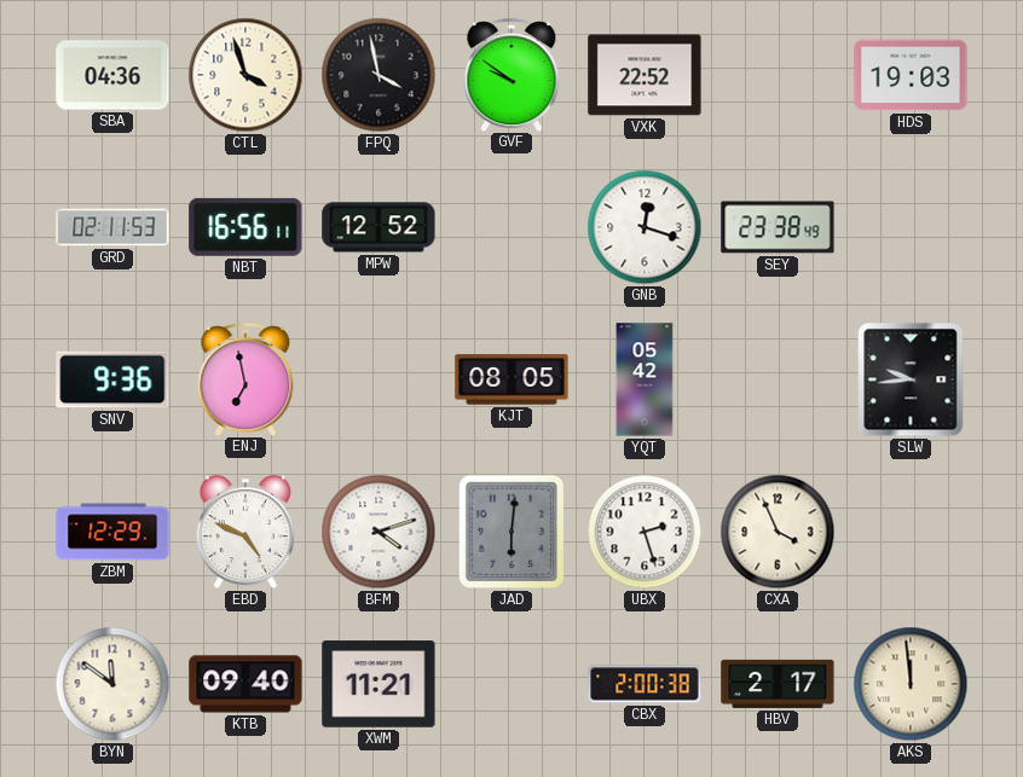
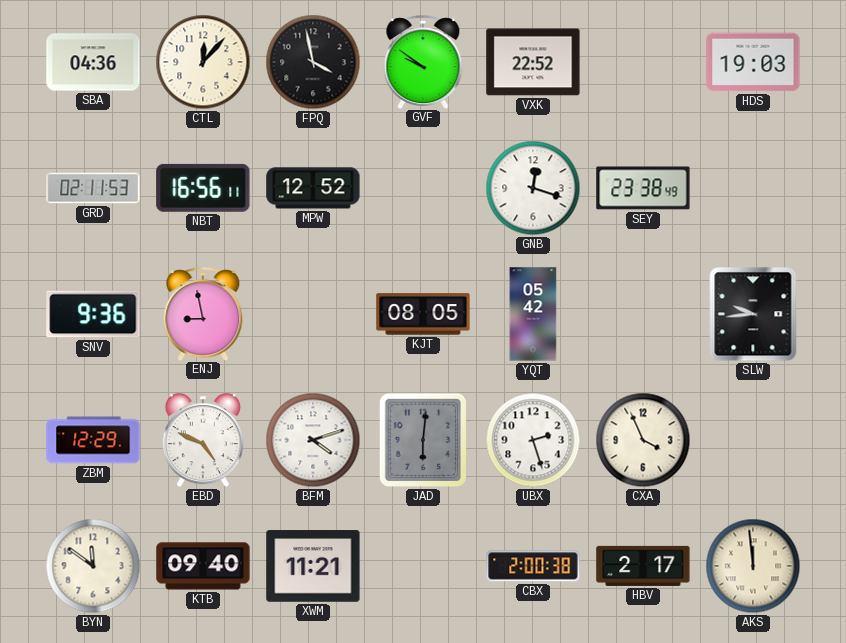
CTL: 3:57 -> 12:07 (203, 62)
ENJ: 6:58 -> 8:58 (203, 314)
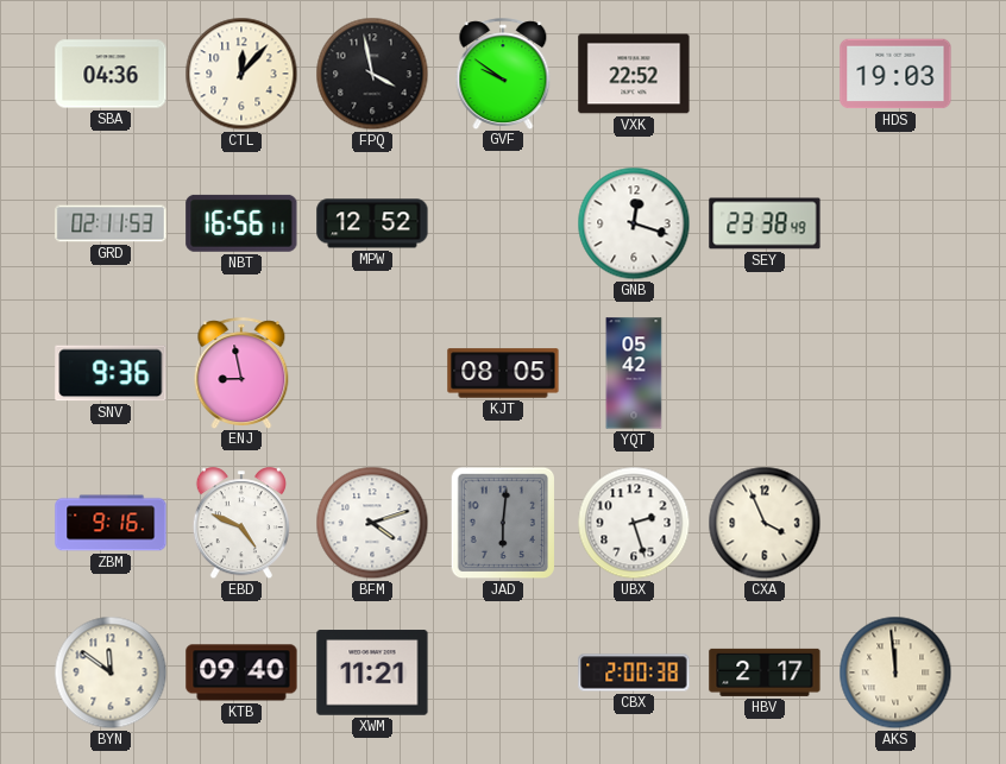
SLW: 9:44 -> none (753, 314)
ZBM: 12:29 -> 9:16 (111, 523)
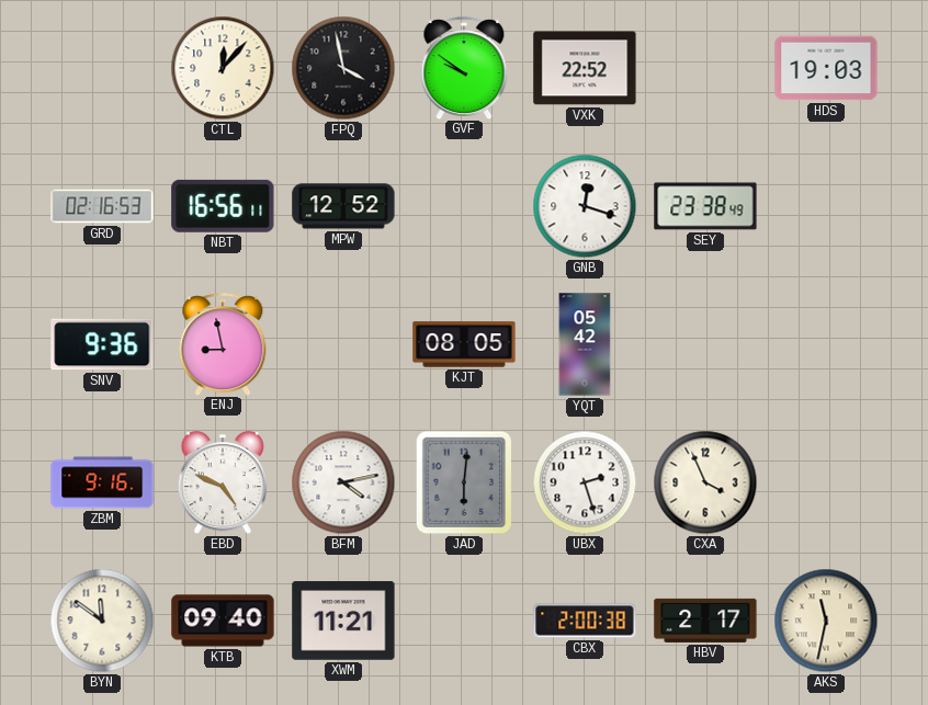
SBA: 04:36 -> none (111, 74)
GRD: 02:11 -> 02:16 (102, 206)
BFM: 4:12 -> 4:13 (343, 482)
AKS: 11:59 -> 11:32 (826, 621)
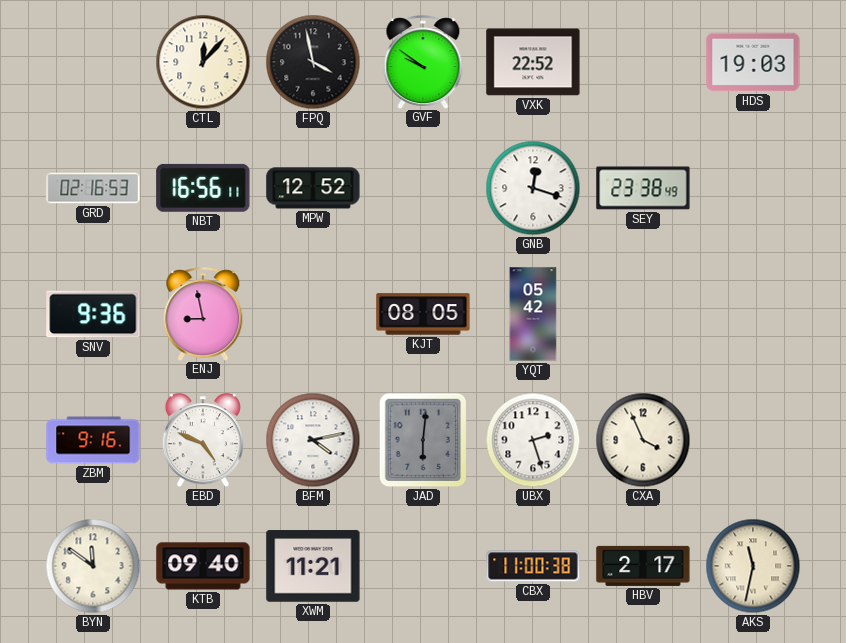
CBX: 2:00 -> 11:00 (533, 566)
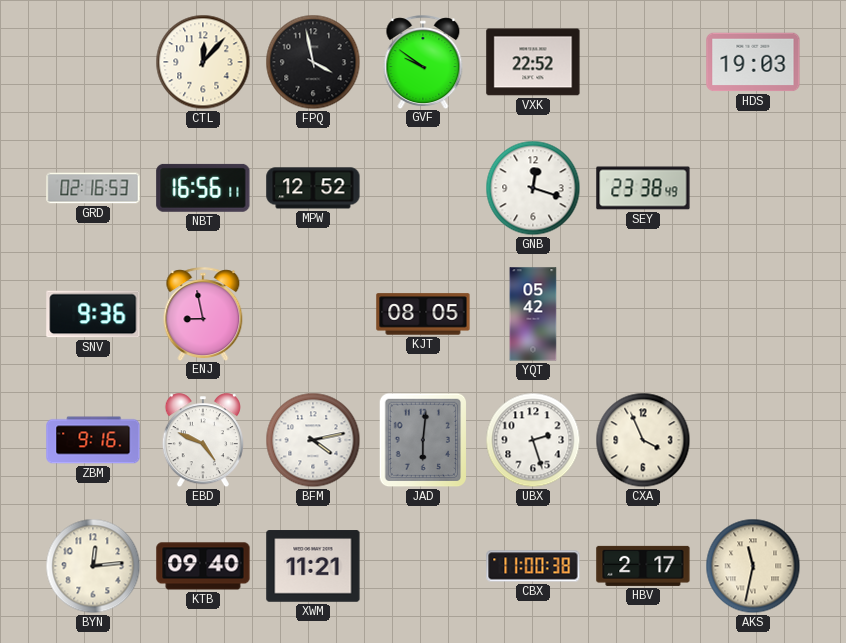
BYN: 11:51 -> 12:14 (93, 566)
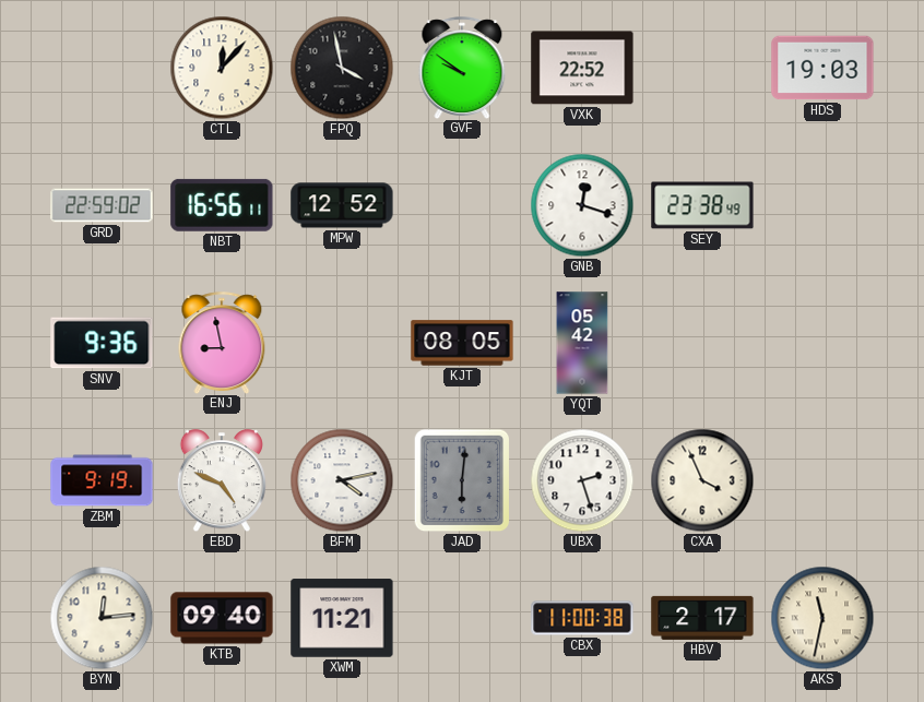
GRD: 02:16 -> 22:59 (102, 205)
ZBM: 9:16 -> 9:19 (102, 480)
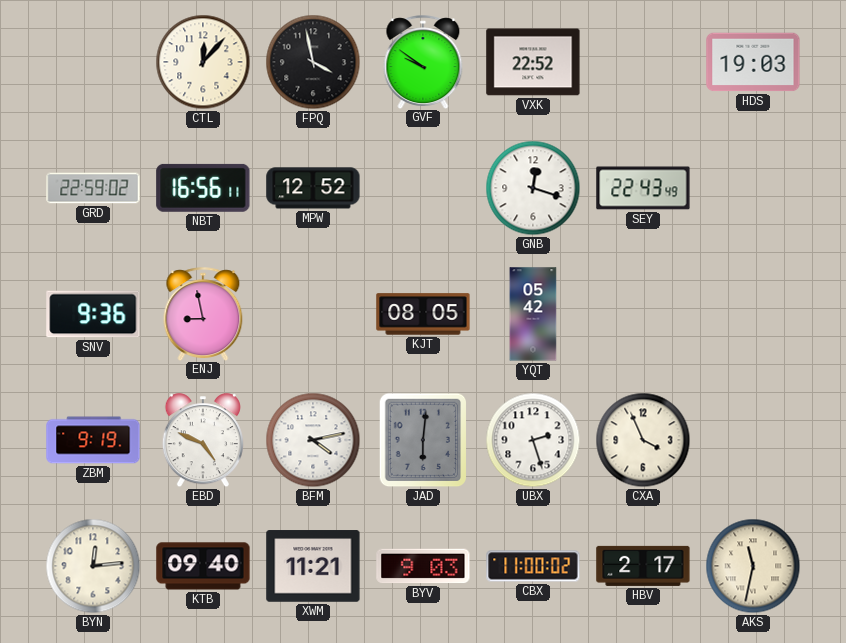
SEY: 23:38 -> 22:43 (643, 188)
BYV: none -> 9:03 (423, 566)
CBX: 11:00:38 -> 11:00:02 (533, 566)
